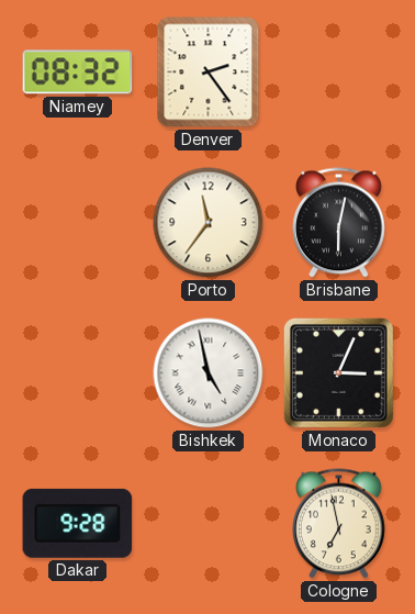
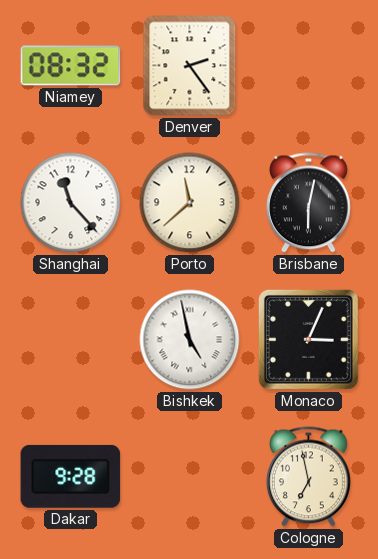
Shanghai: none -> 11:23 (71, 203)
Porto: 11:36 -> 11:38 (190, 203)
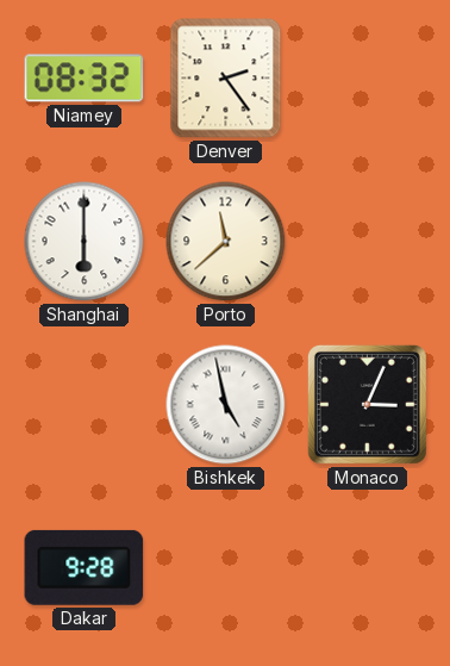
Shanghai: 11:23 -> 6:00 (85, 242)
Brisbane: 6:02 -> none (308, 203)
Cologne: 6:58 -> none (308, 477)
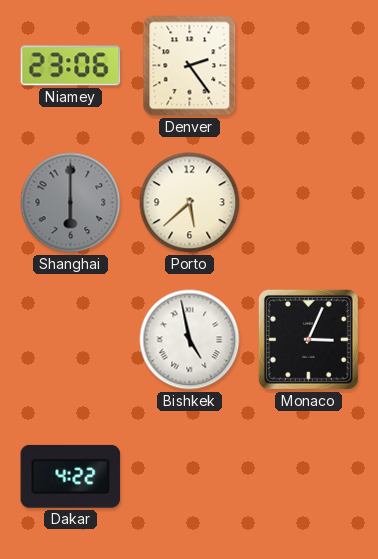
Niamey: 08:32 -> 23:06 (71, 66)
Shanghai dial: white -> grey (71, 203)
Porto: 11:38 -> 5:38 (190, 203)
Dakar: 9:28 -> 4:22 (71, 476)
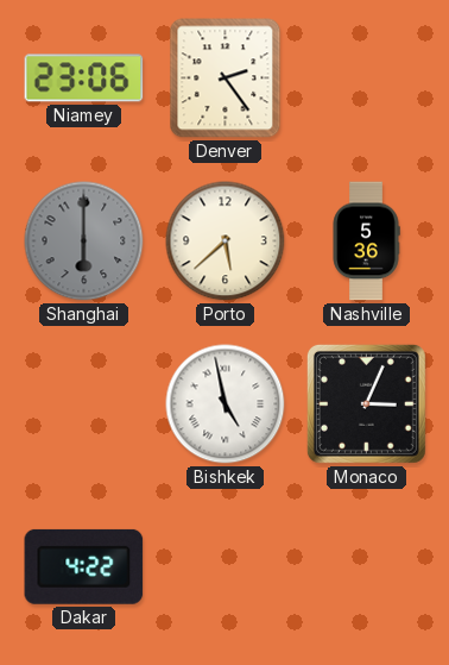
Nashville: none -> 5:36 (366, 241)
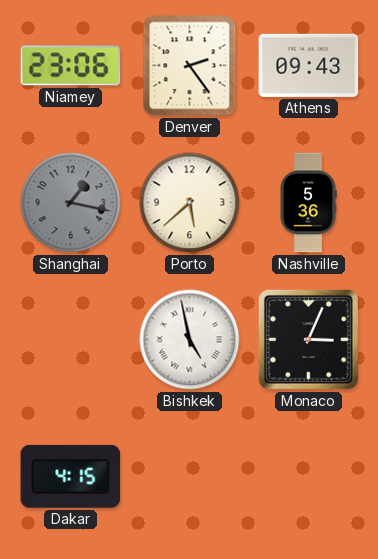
Athens: none -> 09:43 (309, 65)
Shanghai: 6:00 -> 1:17 (71, 203)
Dakar: 4:22 -> 4:15 (71, 476)
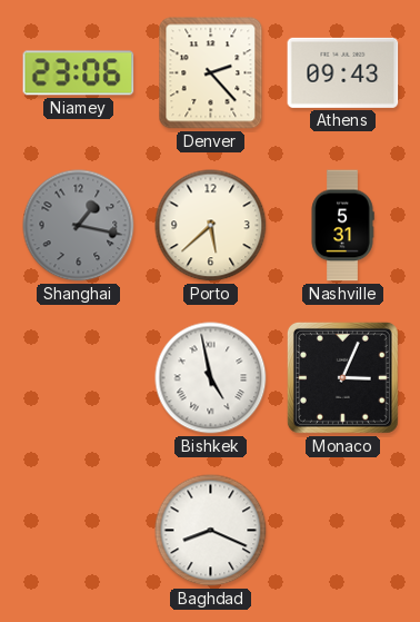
Denver: 2:24 -> 2:23 (211, 73)
Nashville: 5:36 -> 5:31 (342, 226)
Dakar: 4:15 -> none (71, 476)
Baghdad: none -> 8:19 (211, 531)
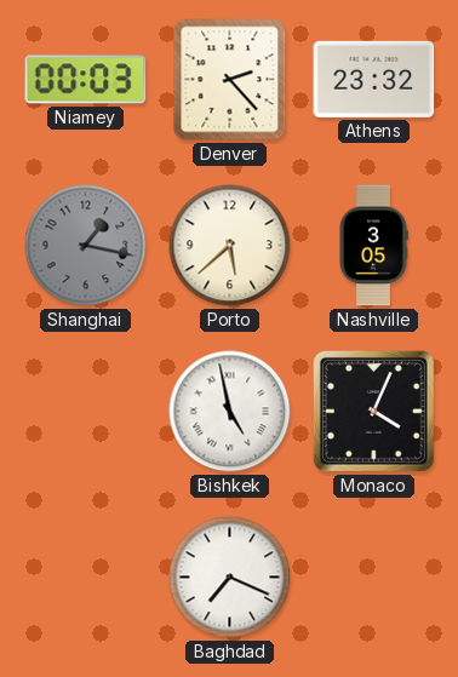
Niamey: 23:06 -> 00:03 (86, 80)
Athens: 09:43 -> 23:32 (374, 79)
Nashville: 5:31 -> 3:05 (373, 246)
Monaco: 3:04 -> 4:04 (373, 411)
Baghdad: 8:19 -> 7:19 (230, 578)
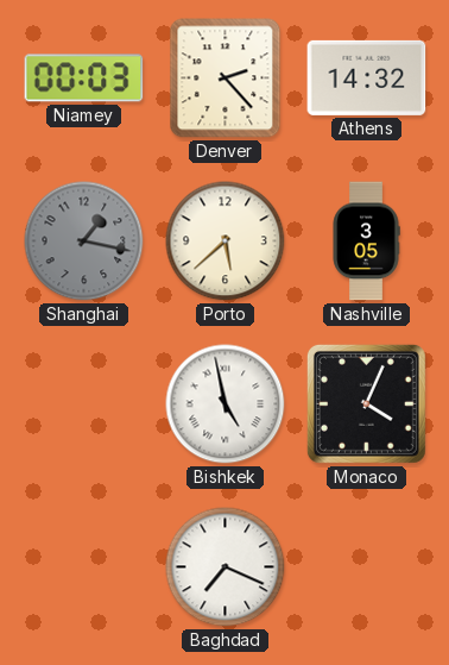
Athens: 23:32 -> 14:32 (367, 77)
